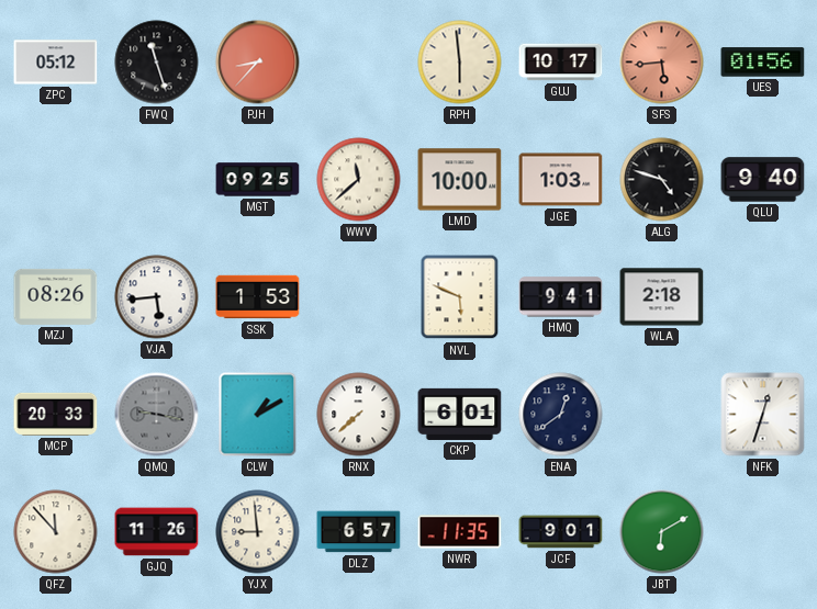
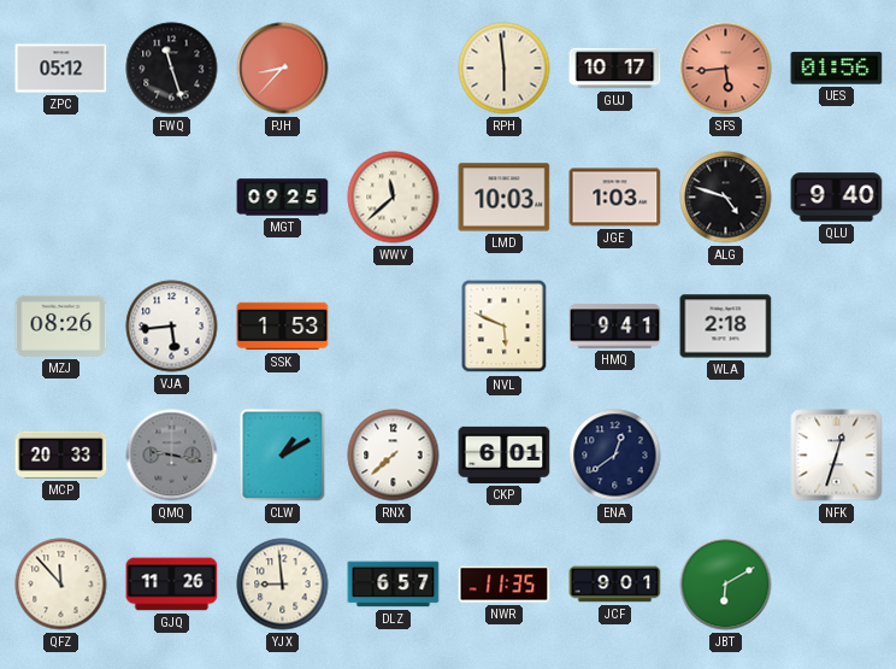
LMD: 10:00 -> 10:03 (505, 198)
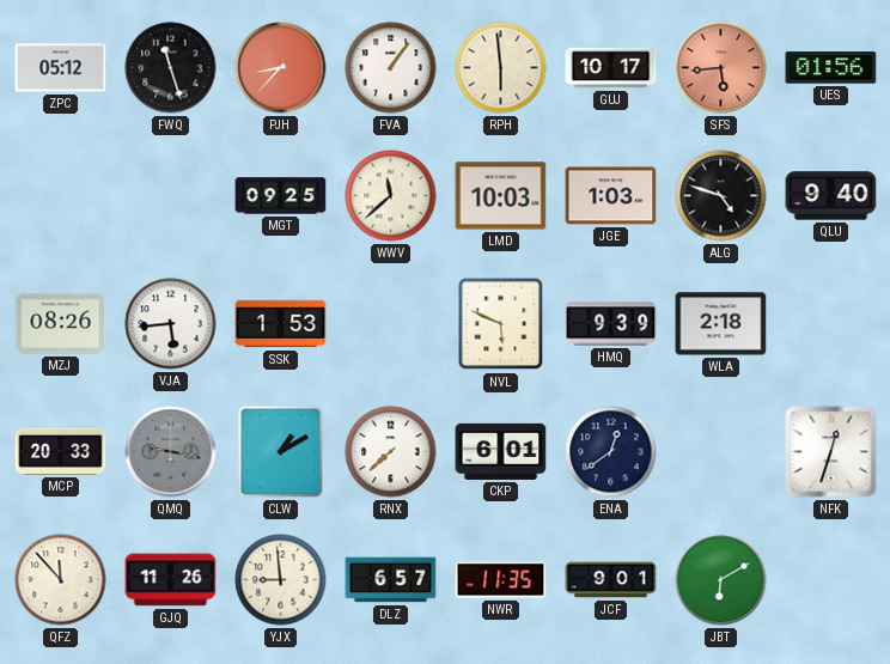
FVA: none -> 1:06 (391, 68)
HMQ: 9:41 -> 9:39 (611, 324)
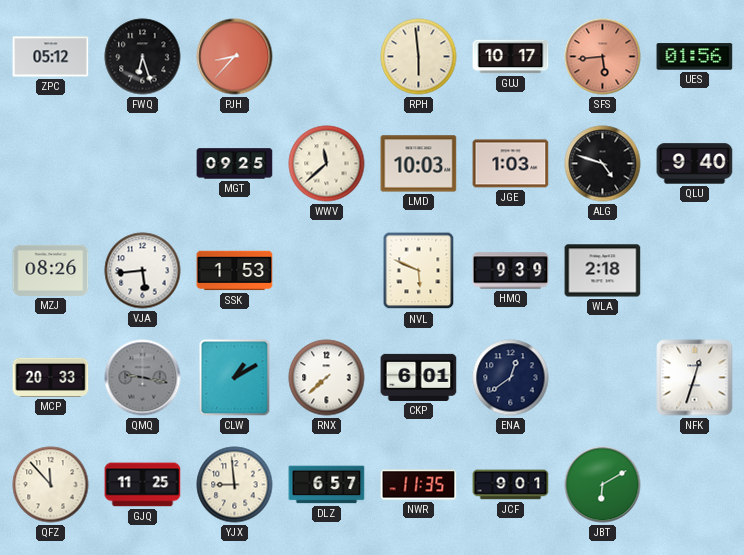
FWQ: 11:27 -> 6:27 (143, 57)
FVA: 1:06 -> none (391, 68)
GJQ: 11:26 -> 11:25 (143, 485)
